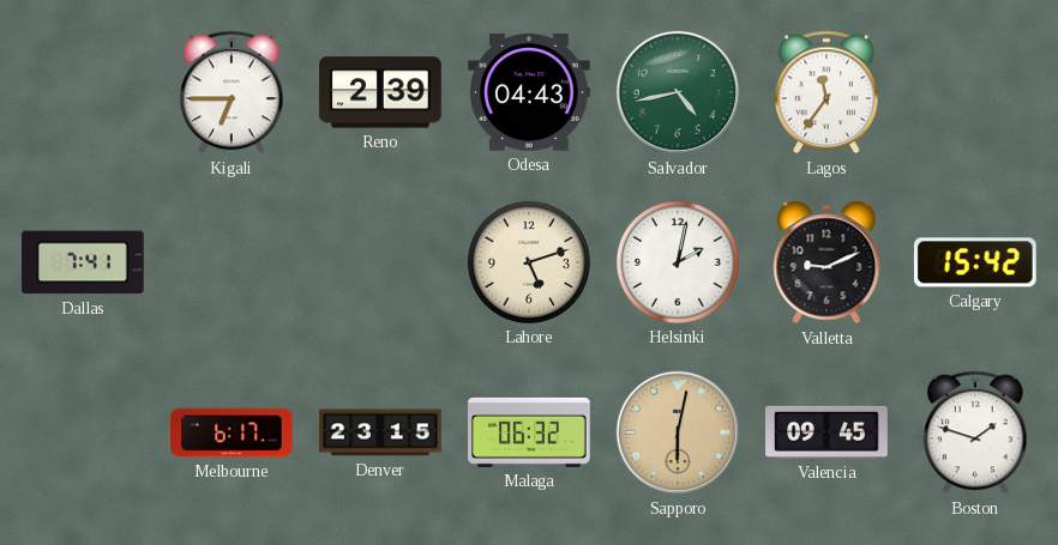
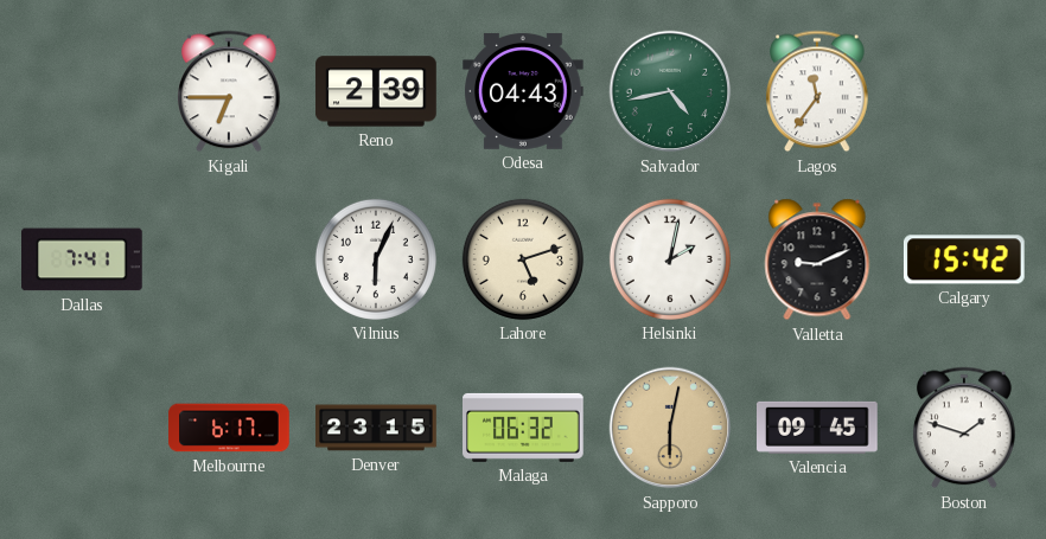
Vilnius: none -> 6:04 (376, 259)
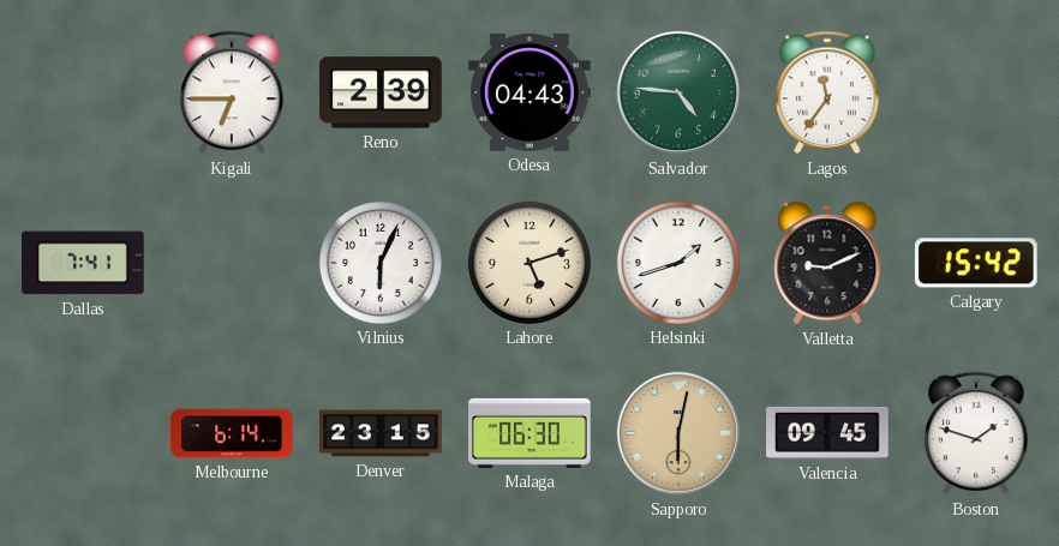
Salvador: 4:43 -> 4:46 (678, 92)
Helsinki: 2:02 -> 1:42 (678, 263)
Melbourne: 6:17 -> 6:14 (232, 433)
Malaga: 06:32 -> 06:30 (529, 433)
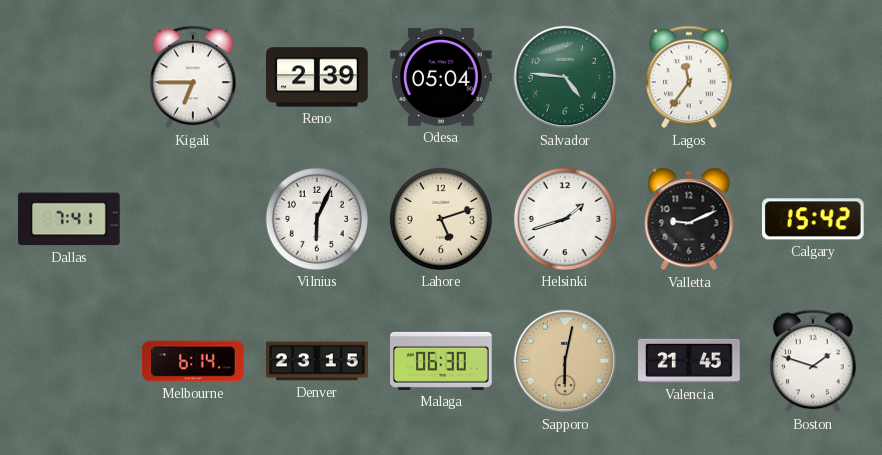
Odesa: 04:43 -> 05:04 (442, 77)
Valencia: 09:45 -> 21:45 (690, 361)
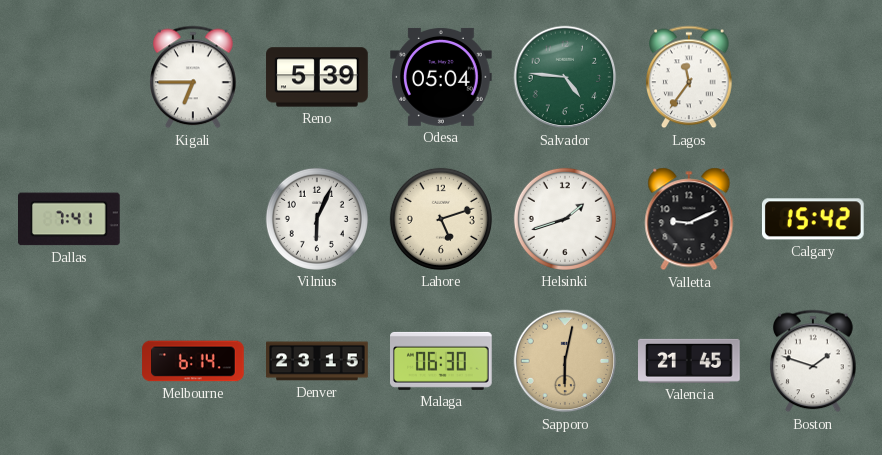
Reno: 2:39 -> 5:39 (317, 77)
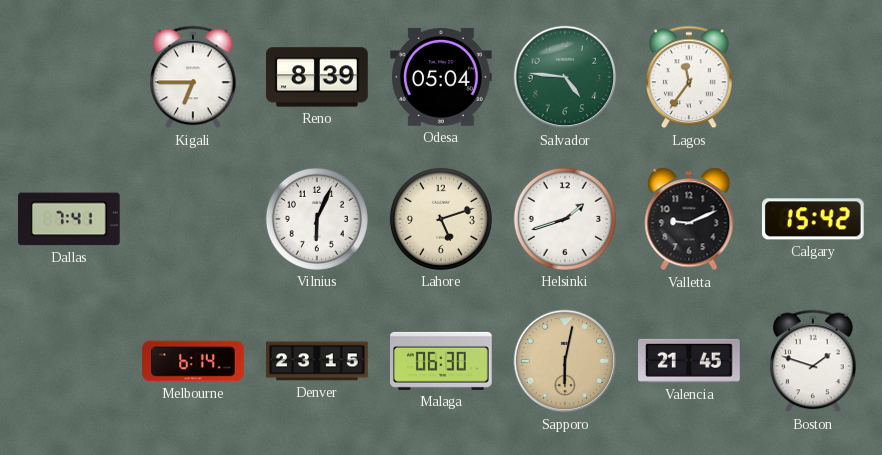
Reno: 5:39 -> 8:39 (317, 77)
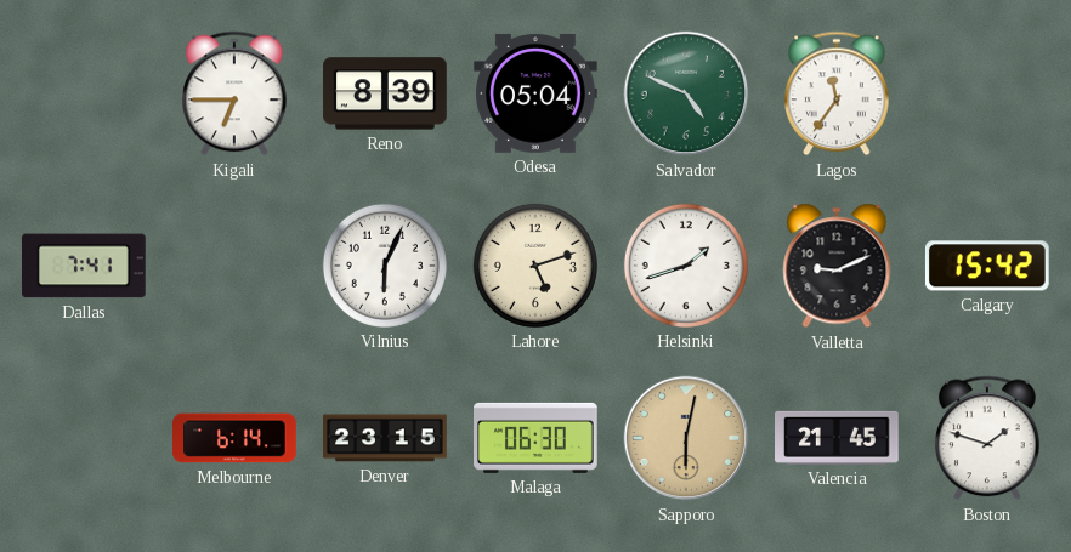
Salvador: 4:46 -> 4:49 (686, 93)
